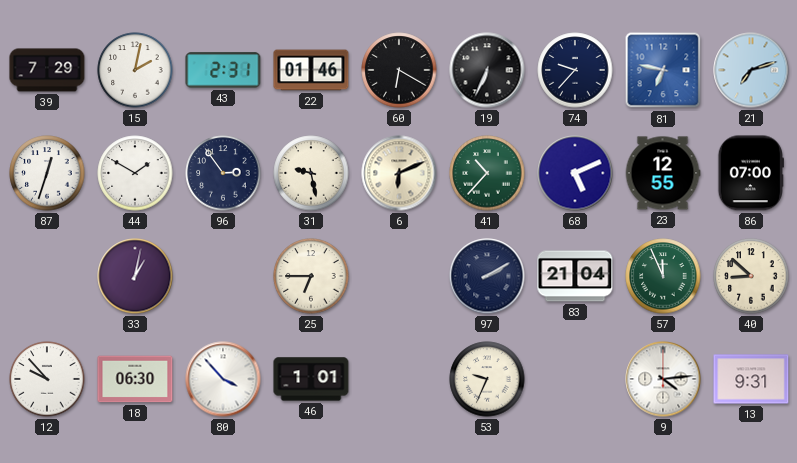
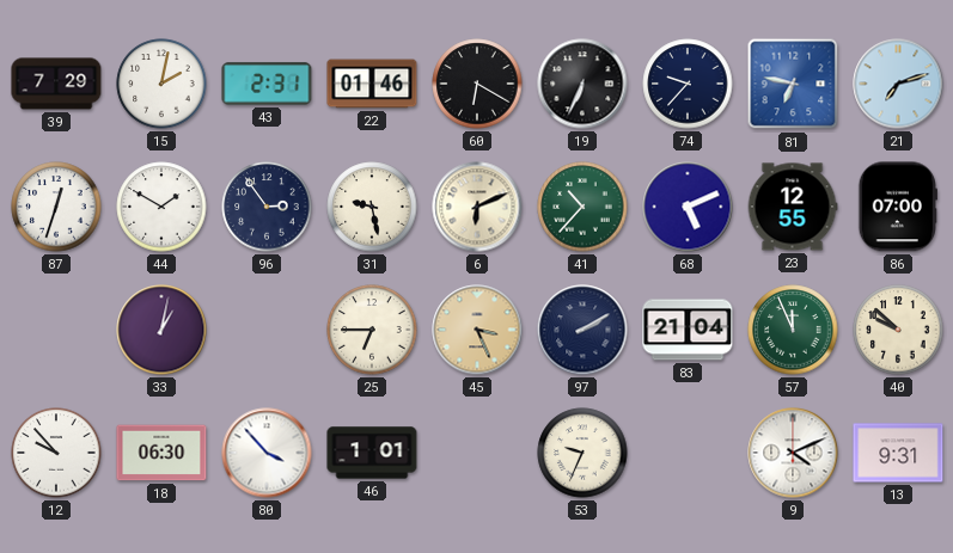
45: none -> 3:26 (477, 330)
40: 8:52 -> 9:52 (898, 330)
9: 4:14 -> 4:11 (793, 453)
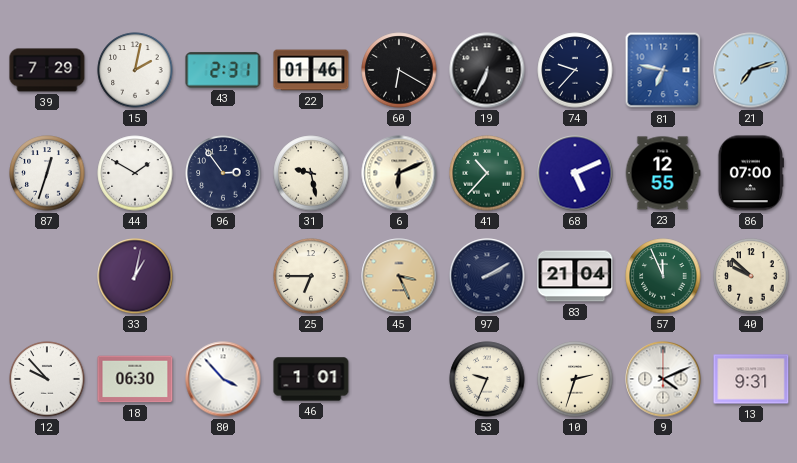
10: none -> 2:33 (575, 379)
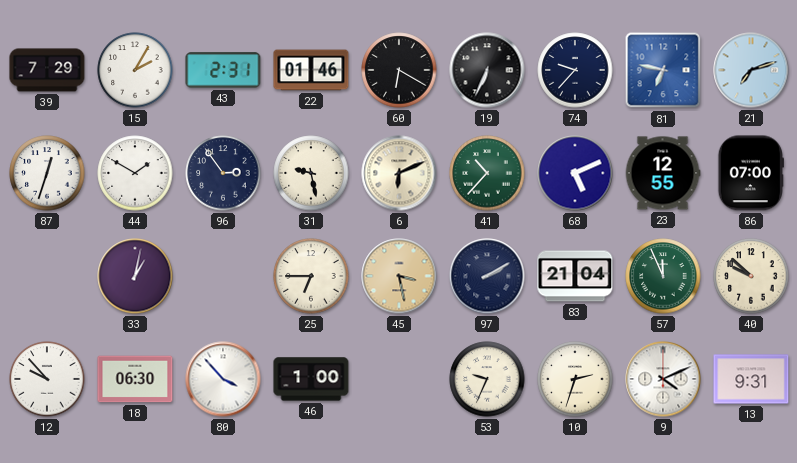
15: 2:02 -> 2:05 (135, 70)
45: 3:26 -> 3:28 (399, 276)
46: 1:01 -> 1:00 (311, 379)
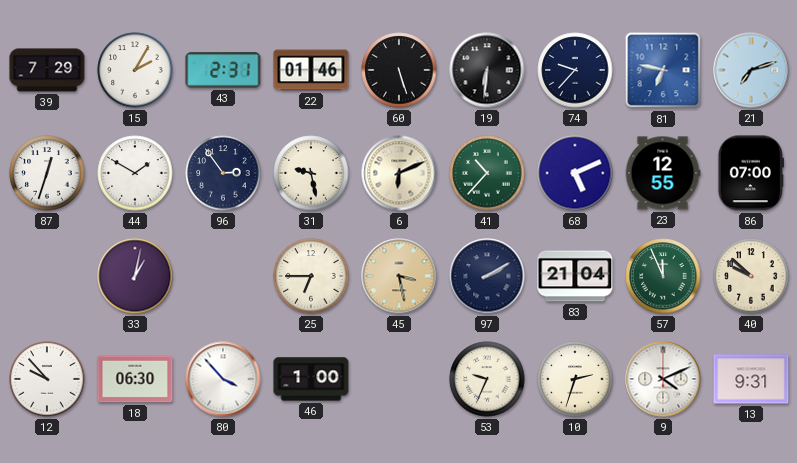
60: 6:20 -> 5:27 (399, 70)
19: 6:34 -> 6:31 (487, 70)
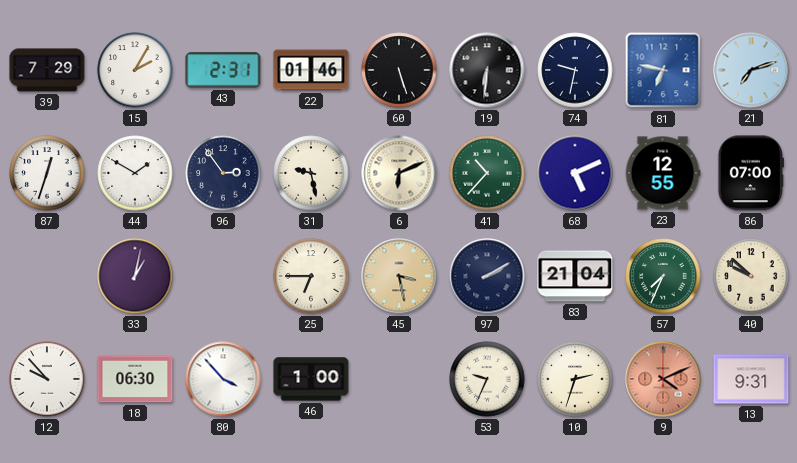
74: 9:37 -> 9:32 (575, 70)
57: 11:56 -> 7:34 (663, 276)
9 dial: white -> salmon (663, 379)
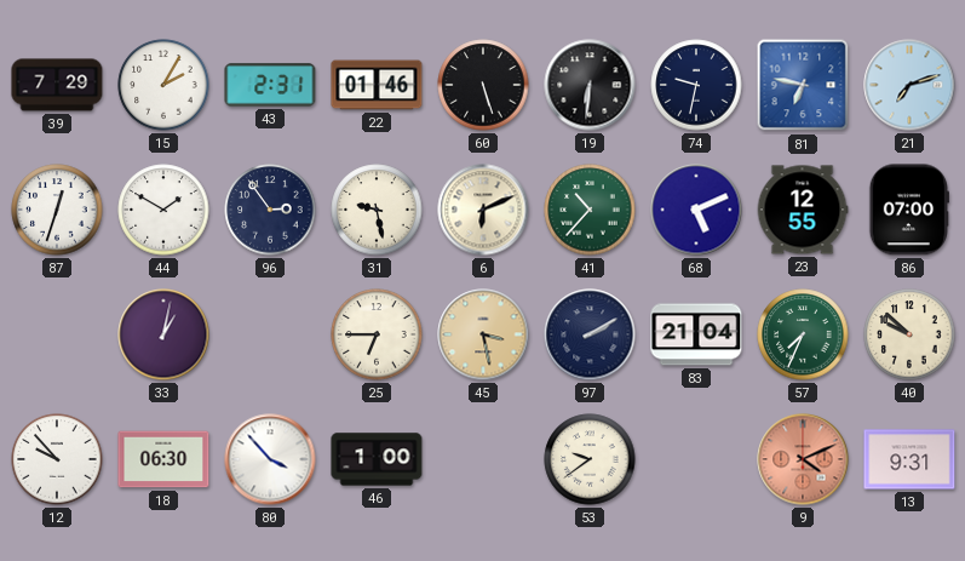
53: 9:34 -> 9:39 (590, 459)
10: 2:33 -> none (575, 379)
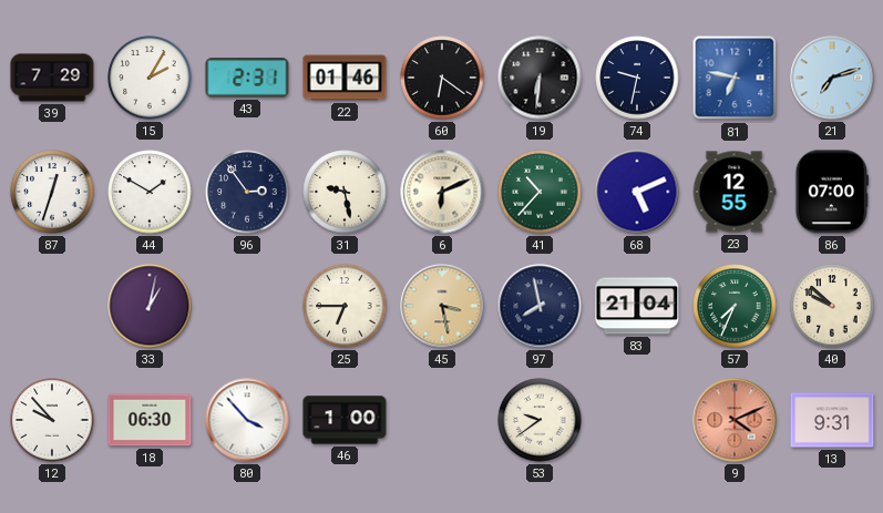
60: 5:27 -> 6:21 (442, 78)
97: 2:10 -> 7:58 (540, 306)
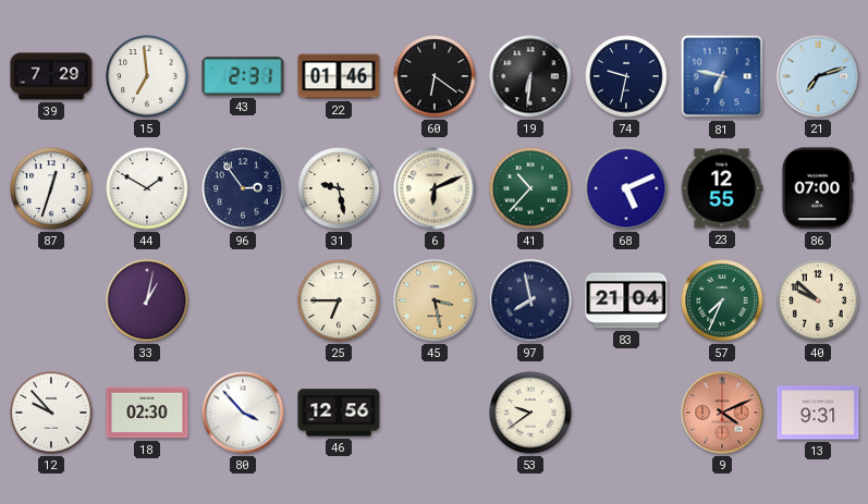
15: 2:05 -> 6:59 (147, 76)
18: 06:30 -> 02:30 (147, 413)
46: 1:00 -> 12:56 (339, 413)
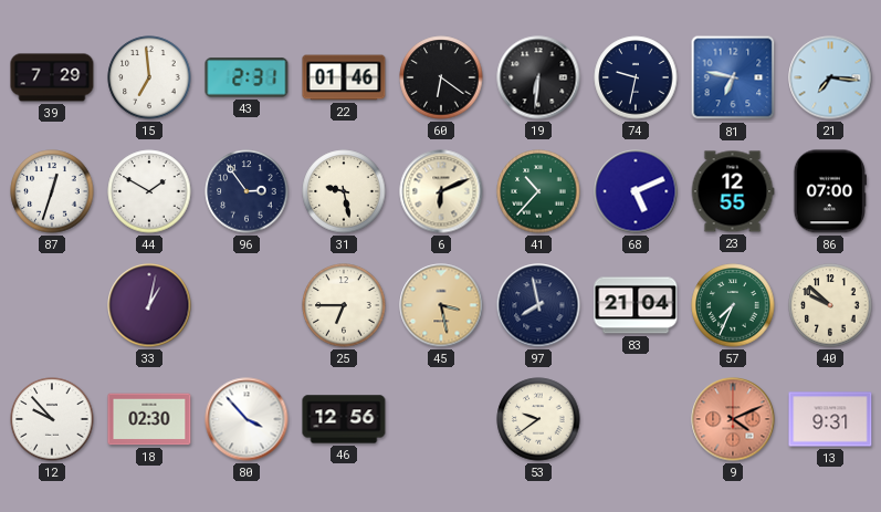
21: 7:12 -> 7:16 (830, 77)
